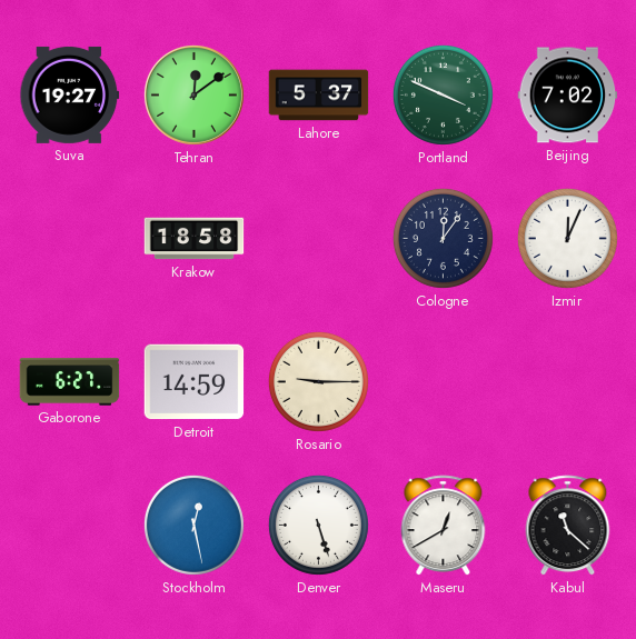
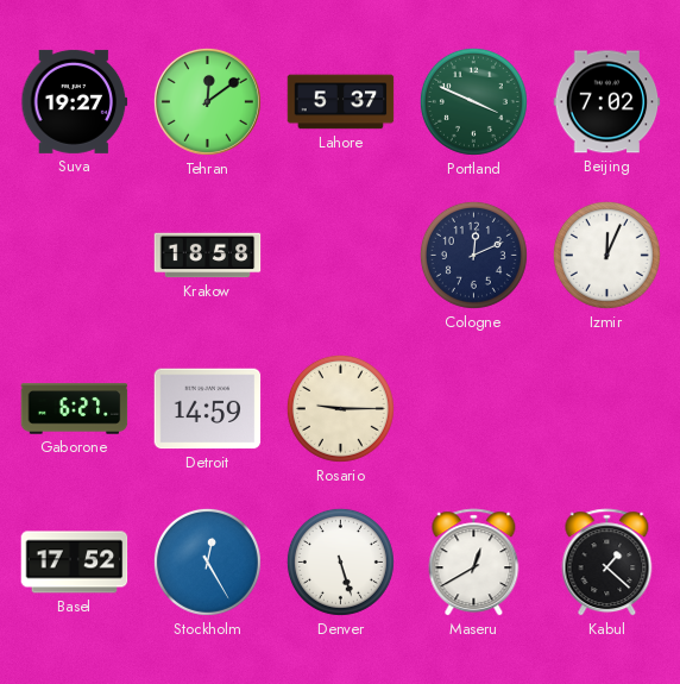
Cologne: 12:06 -> 12:11 (473, 255)
Basel: none -> 17:52 (75, 563)
Stockholm: 12:28 -> 12:25 (207, 561)
Kabul: 11:22 -> 1:22 (607, 563)
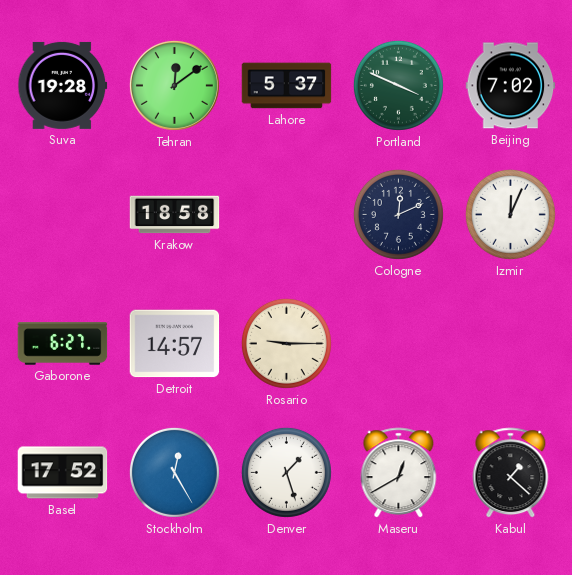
Suva: 19:27 -> 19:28 (63, 85)
Detroit: 14:59 -> 14:57 (175, 344)
Denver: 5:27 -> 1:27 (286, 472)
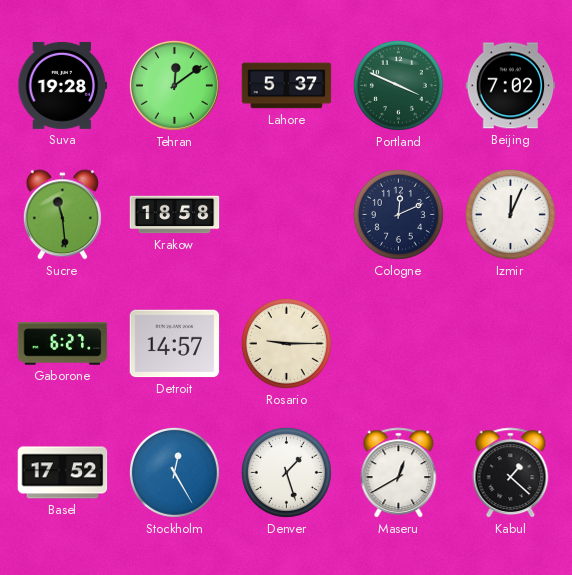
Sucre: none -> 11:29 (62, 215)
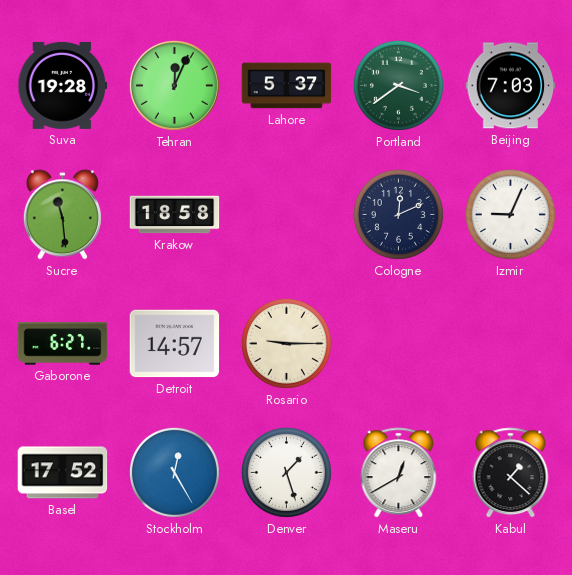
Tehran: 12:09 -> 12:04 (174, 85)
Portland: 3:49 -> 3:39 (398, 85)
Beijing: 7:02 -> 7:03 (511, 86)
Izmir: 12:04 -> 9:04 (510, 214)
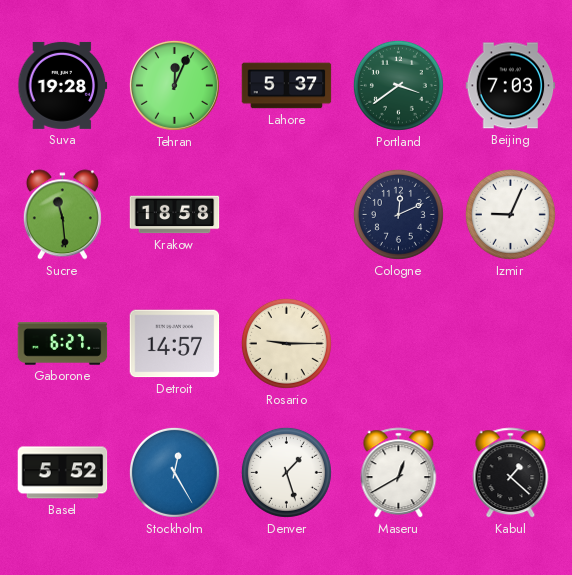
Basel: 17:52 -> 5:52 (63, 473)
